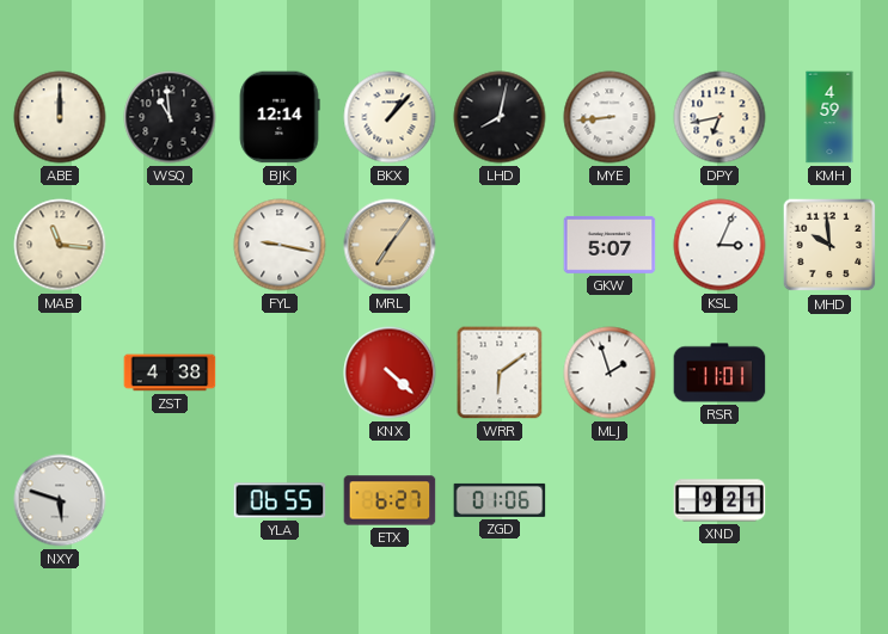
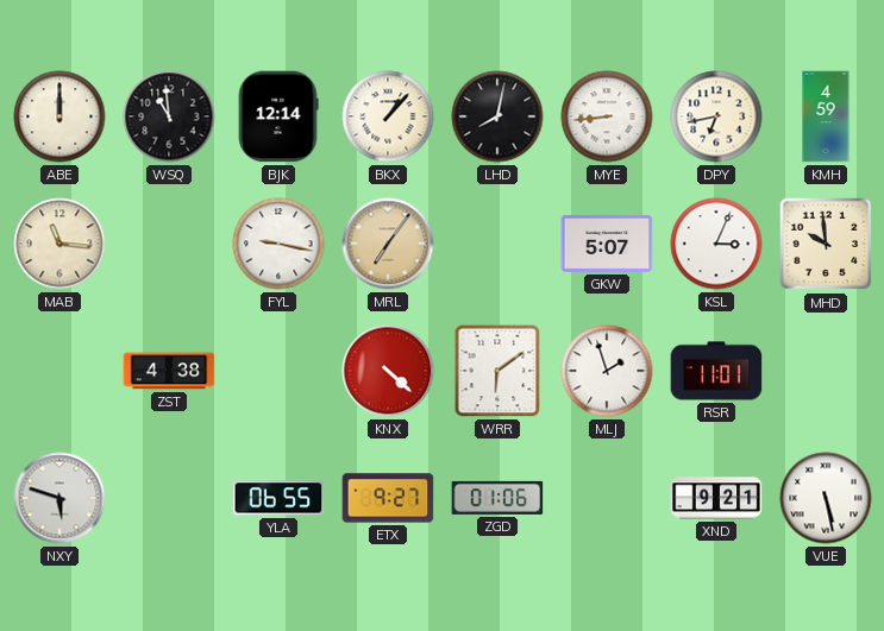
ETX: 6:27 -> 9:27 (388, 498)
VUE: none -> 5:28 (826, 498)
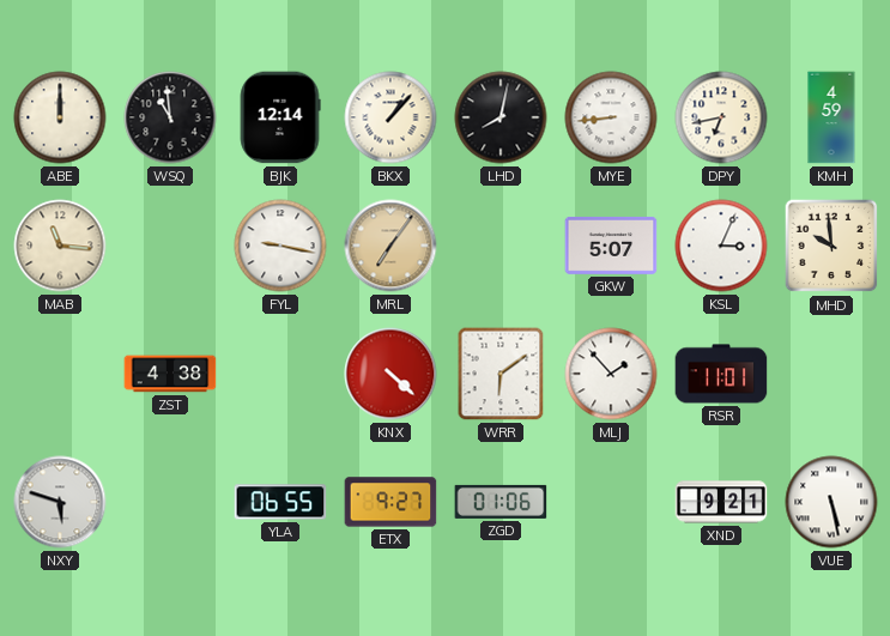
MLJ: 1:57 -> 1:53 (611, 374)
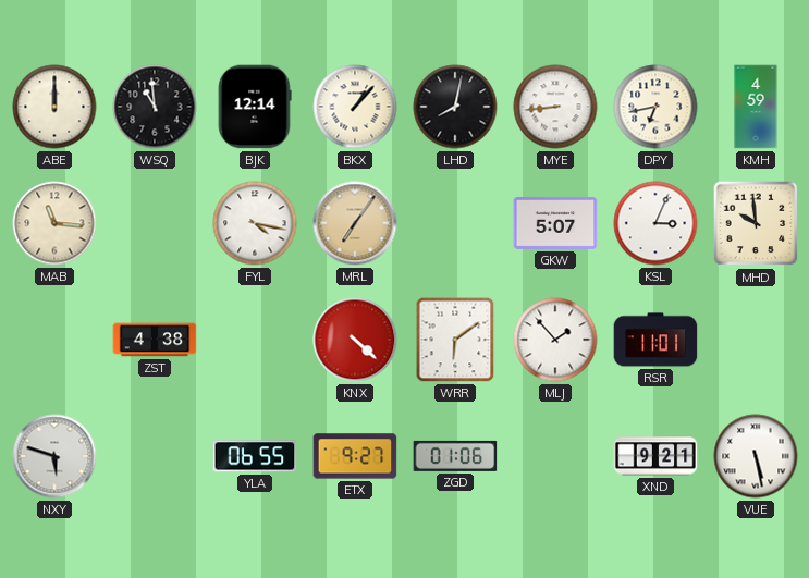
FYL: 9:17 -> 4:17 (255, 223)
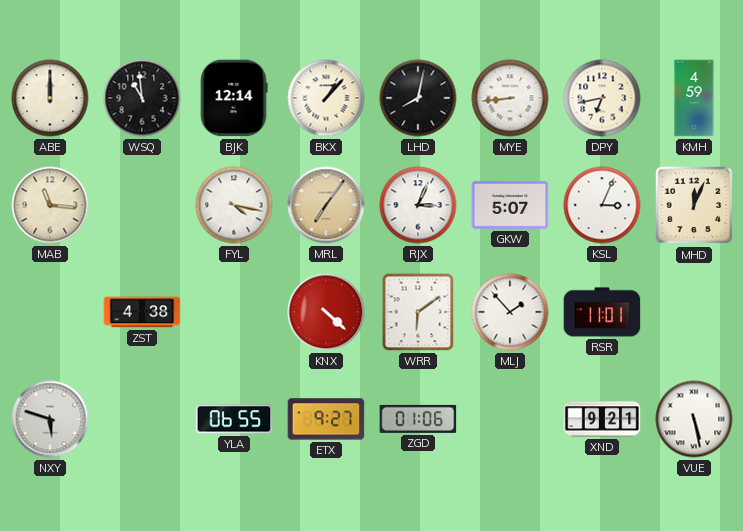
RJX: none -> 3:04 (418, 205)
MHD: 9:59 -> 12:04 (694, 205)
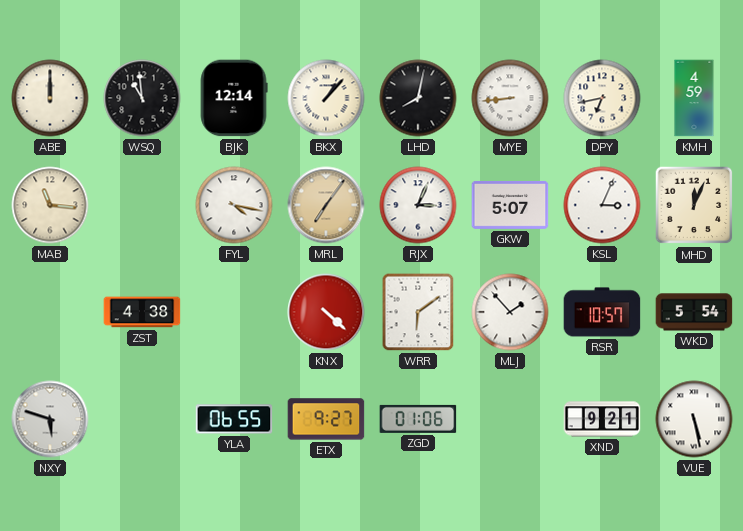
RSR: 11:01 -> 10:57 (602, 312)
WKD: none -> 5:54 (694, 312)
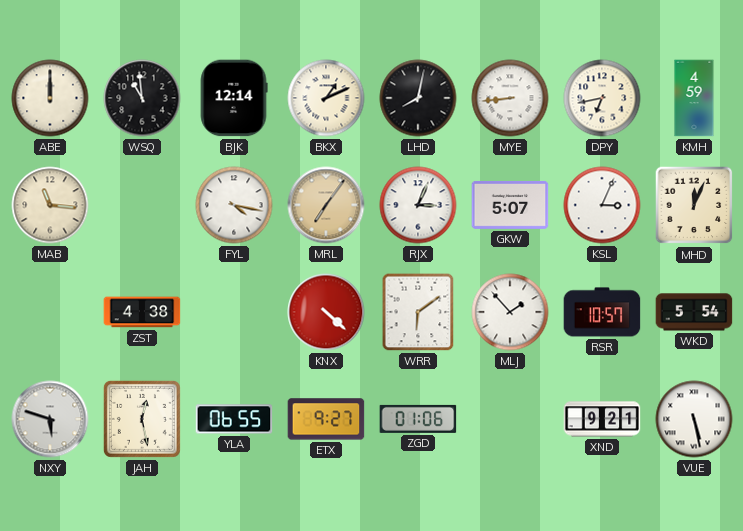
BKX: 1:07 -> 1:11 (326, 98)
JAH: none -> 12:28 (142, 419)
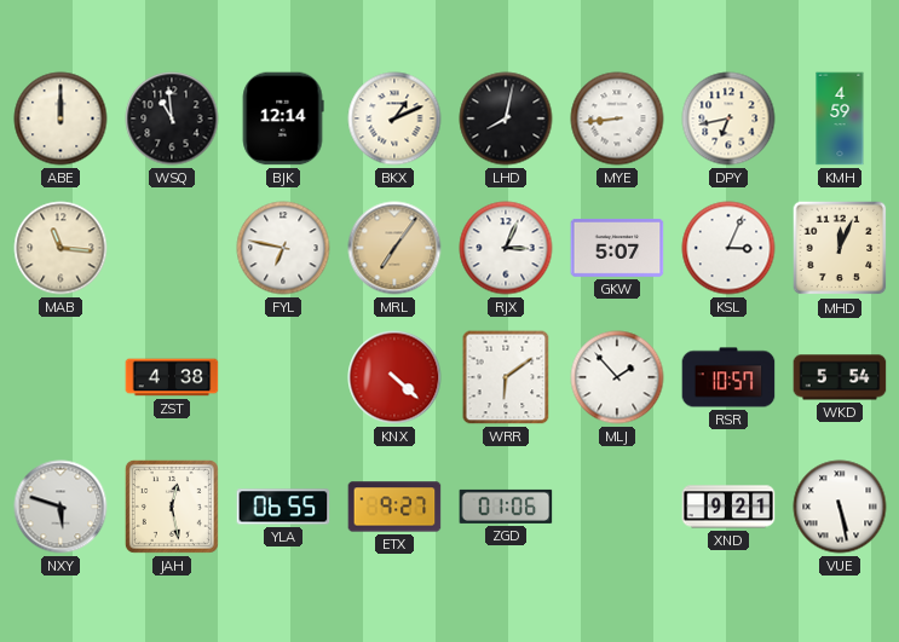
FYL: 4:17 -> 6:47 (283, 248)
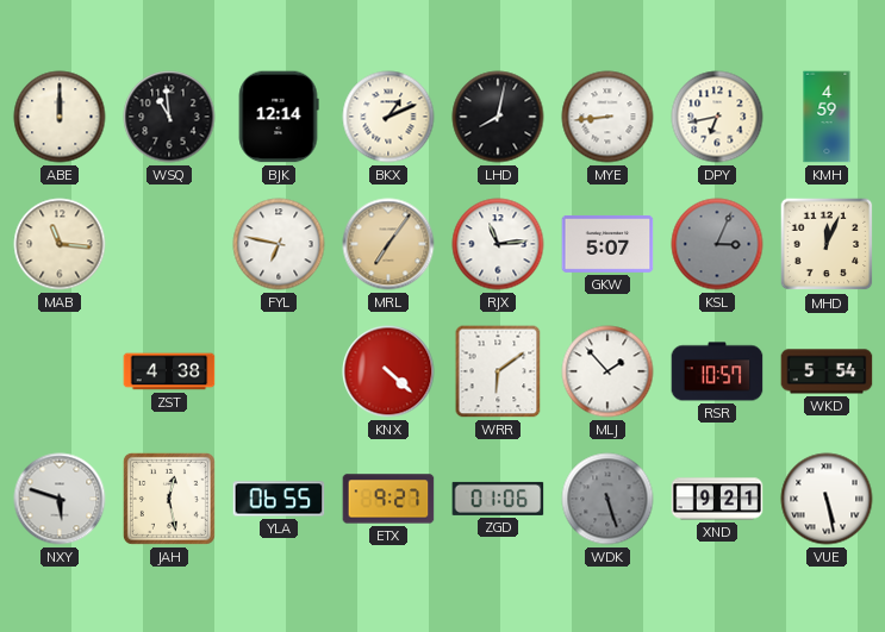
RJX: 3:04 -> 11:14 (498, 244)
KSL dial: white -> grey (717, 244)
WDK: none -> 5:27 (607, 499)
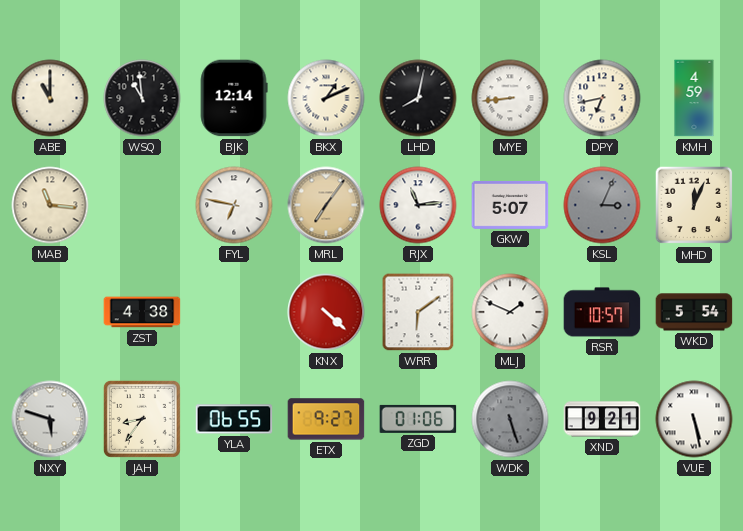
ABE: 12:00 -> 11:00 (50, 98)
MLJ: 1:53 -> 1:49 (510, 312)
JAH: 12:28 -> 8:36 (142, 419)
